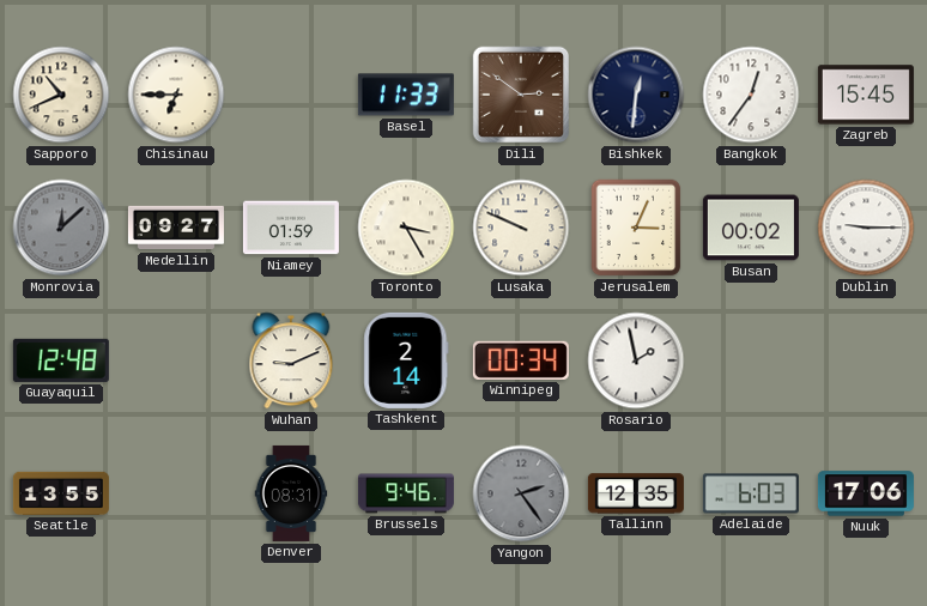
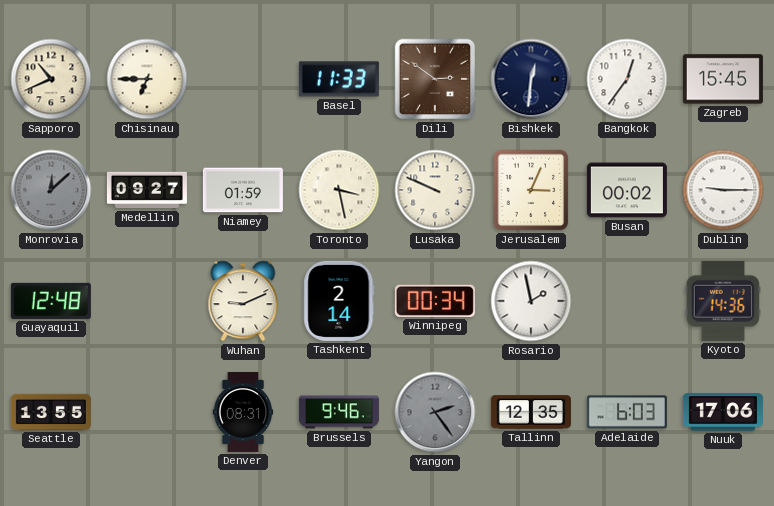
Toronto: 3:25 -> 3:28 (339, 190)
Kyoto: none -> 14:36 (722, 301)
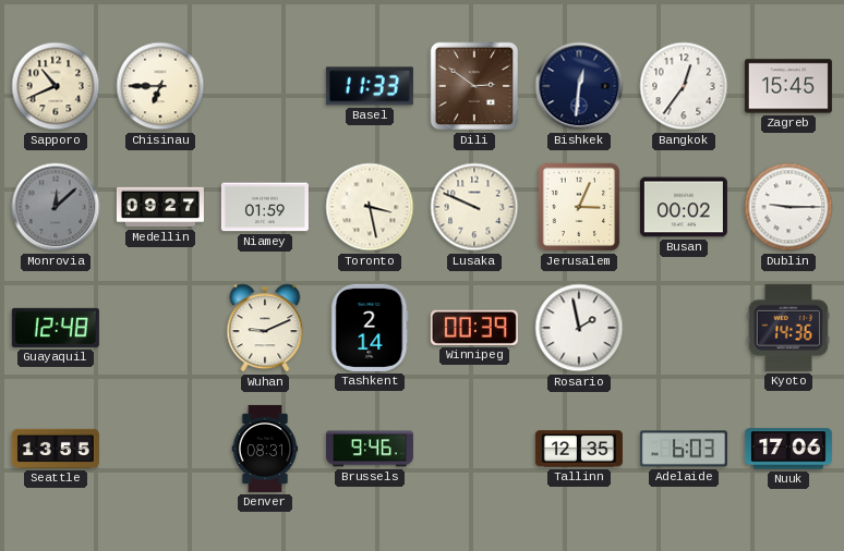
Winnipeg: 00:34 -> 00:39 (474, 328)
Yangon: 2:24 -> none (435, 412)
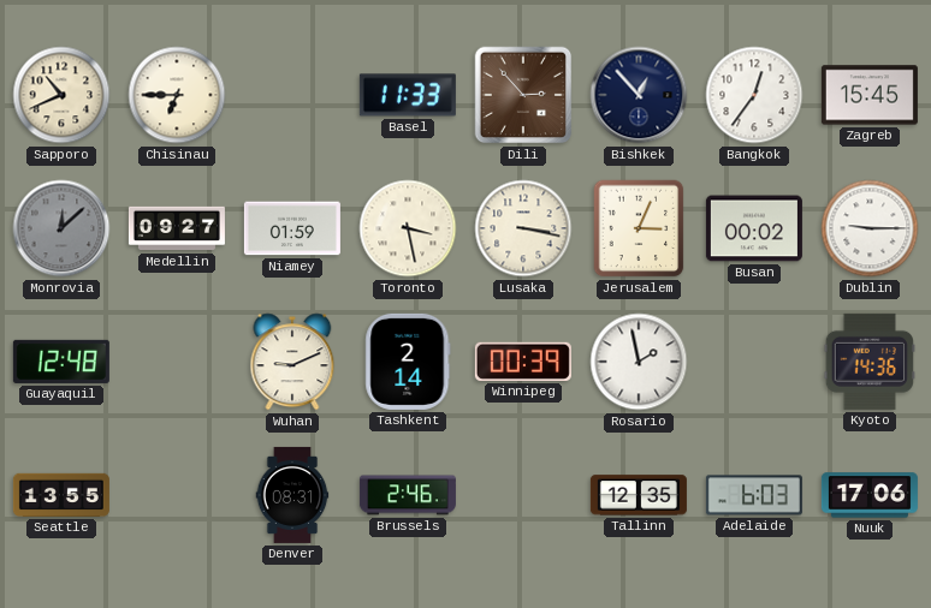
Dili: 2:51 -> 2:53 (523, 95)
Bishkek: 12:31 -> 12:53 (639, 95)
Lusaka: 9:49 -> 3:17 (523, 228)
Brussels: 9:46 -> 2:46 (408, 495)
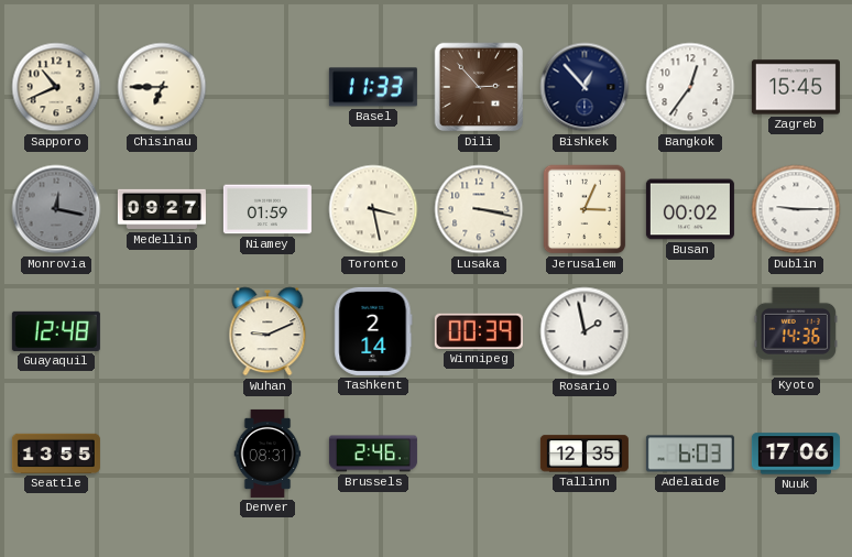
Monrovia: 12:08 -> 12:17 (56, 209)
